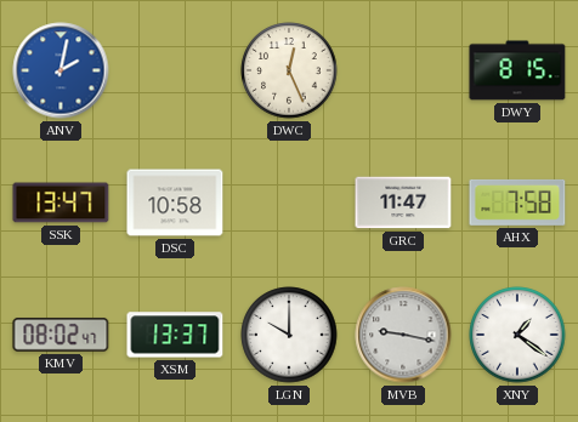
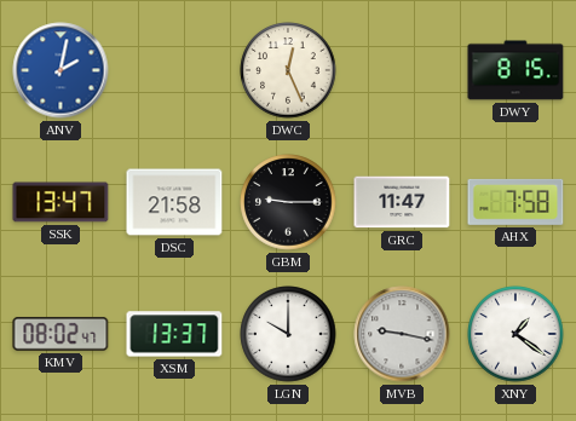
DSC: 10:58 -> 21:58 (174, 202)
GBM: none -> 9:15 (288, 202)
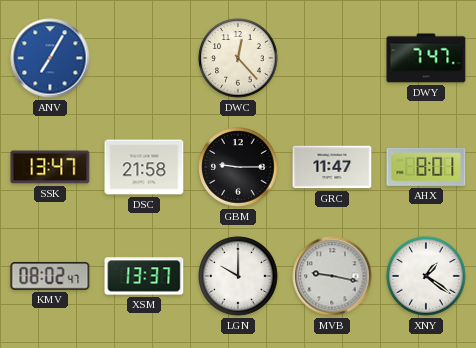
ANV: 2:02 -> 7:05 (50, 58)
DWC: 12:26 -> 12:23 (238, 58)
DWY: 8:15 -> 7:47 (426, 58)
AHX: 7:58 -> 8:01 (426, 167)
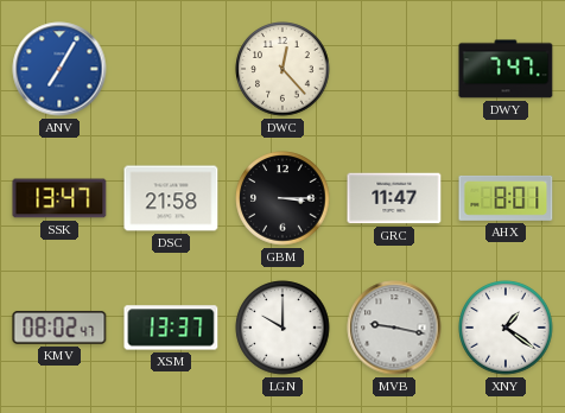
GBM: 9:15 -> 3:15 (282, 198)
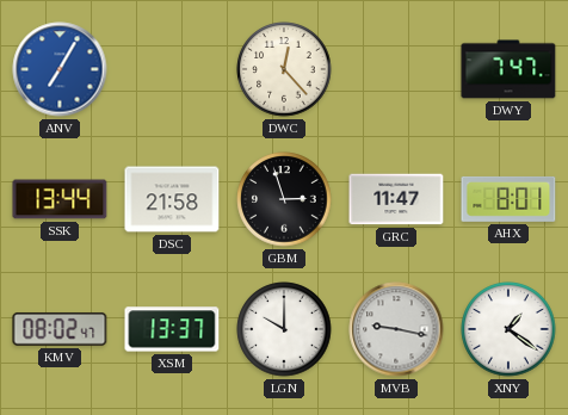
SSK: 13:47 -> 13:44 (60, 199)
GBM: 3:15 -> 2:57 (284, 199)
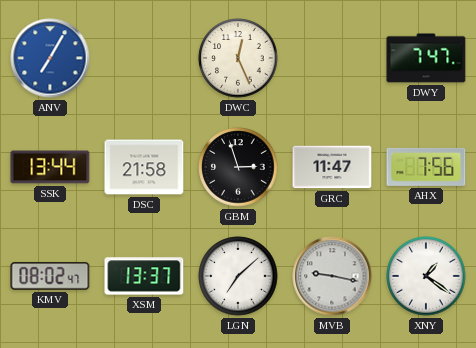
DWC: 12:23 -> 12:26 (238, 58)
AHX: 8:01 -> 7:56 (426, 167)
LGN: 10:00 -> 7:08 (238, 276)
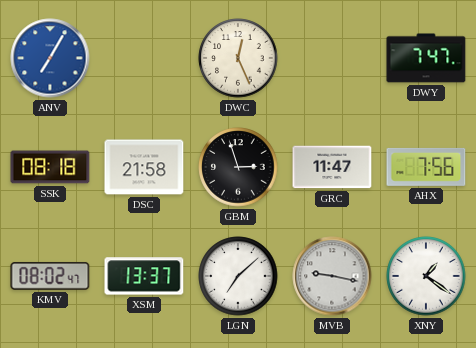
SSK: 13:44 -> 08:18 (50, 167)
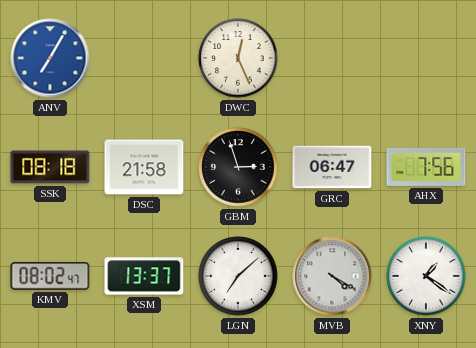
DWY: 7:47 -> none (426, 58)
GRC: 11:47 -> 06:47 (332, 167)
MVB: 9:17 -> 4:20 (332, 276)
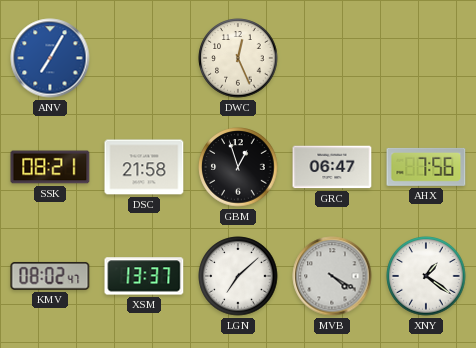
SSK: 08:18 -> 08:21 (50, 167)
GBM: 2:57 -> 12:57 (238, 167)
